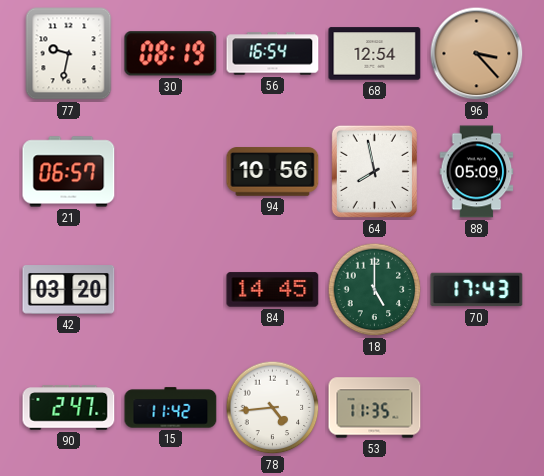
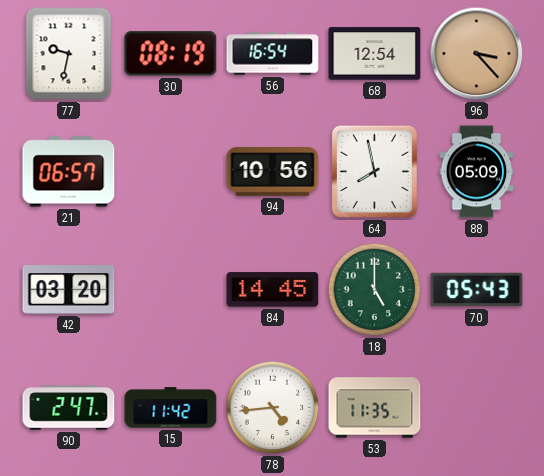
70: 17:43 -> 05:43 (477, 290)
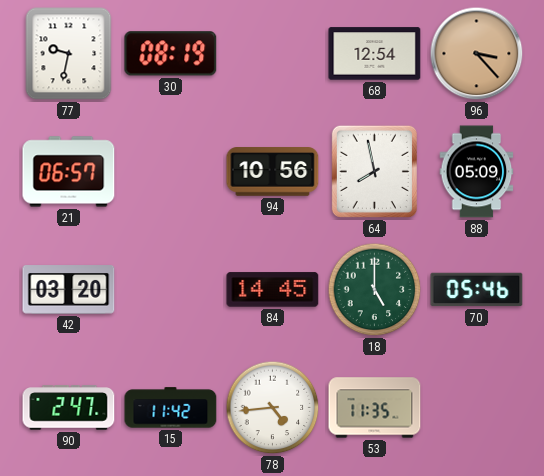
56: 16:54 -> none (273, 54)
70: 05:43 -> 05:46 (477, 290)
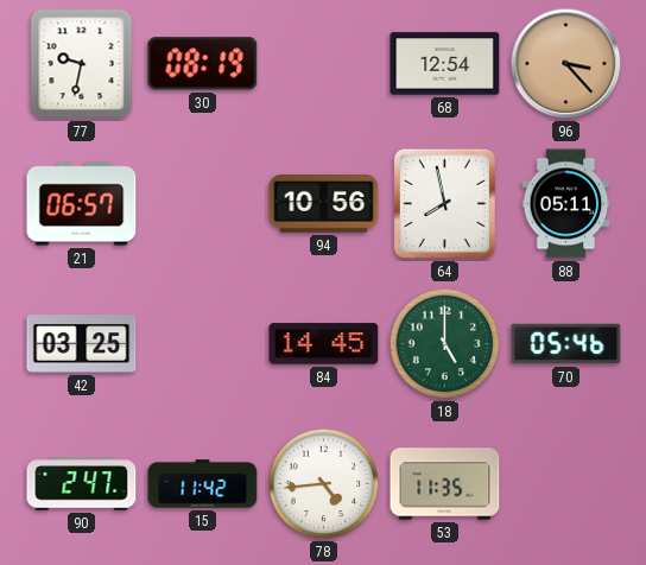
88: 05:09 -> 05:11 (566, 204)
42: 03:20 -> 03:25 (82, 344)
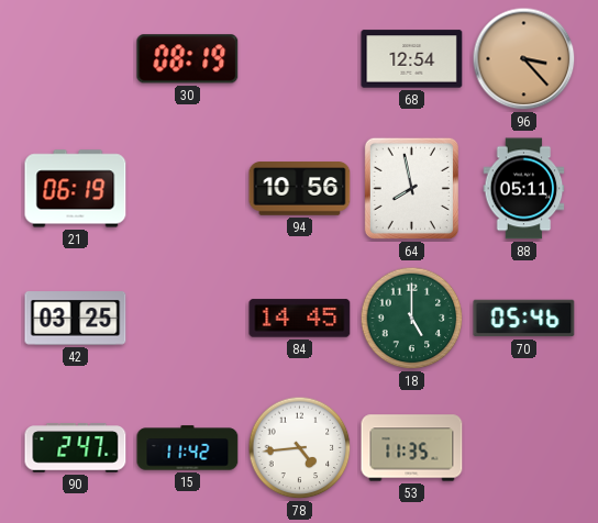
77: 9:32 -> none (82, 64)
21: 06:57 -> 06:19 (76, 189)
